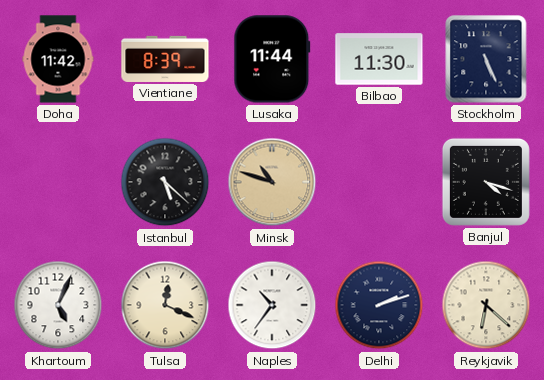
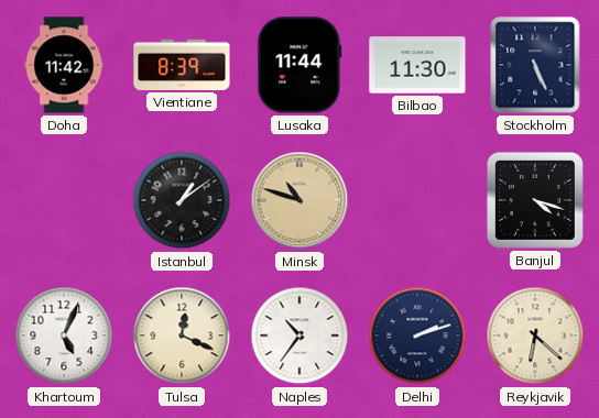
Istanbul: 5:22 -> 1:09 (182, 200)
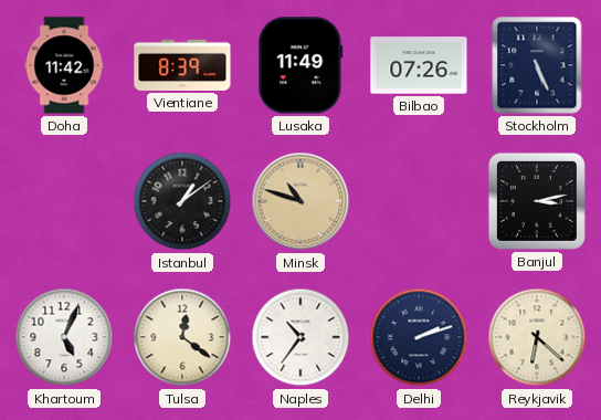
Lusaka: 11:44 -> 11:49 (300, 65)
Bilbao: 11:30 -> 07:26 (419, 65)
Banjul: 4:18 -> 3:13 (537, 201)
Tulsa: 12:19 -> 12:21 (182, 337)
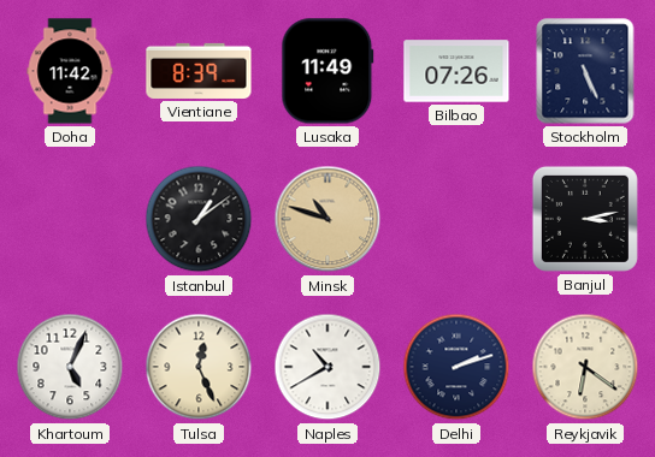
Tulsa: 12:21 -> 12:26 (199, 367)
Naples: 10:36 -> 10:40 (327, 367)
Reykjavik: 6:22 -> 6:21 (585, 367)
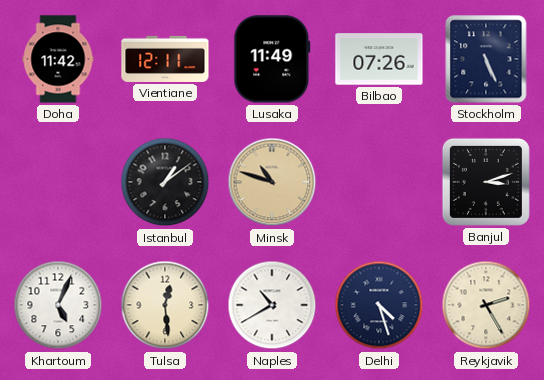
Vientiane: 8:39 -> 12:11 (165, 59)
Banjul: 3:13 -> 3:12 (486, 182)
Tulsa: 12:26 -> 12:29 (165, 305)
Delhi: 2:12 -> 4:27 (379, 305)
Reykjavik: 6:21 -> 2:25 (486, 305)
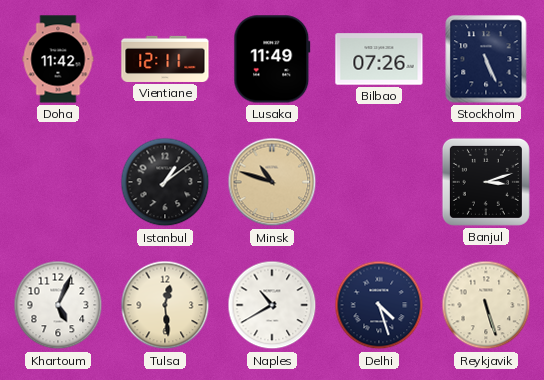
Reykjavik: 2:25 -> 5:27 (486, 305)
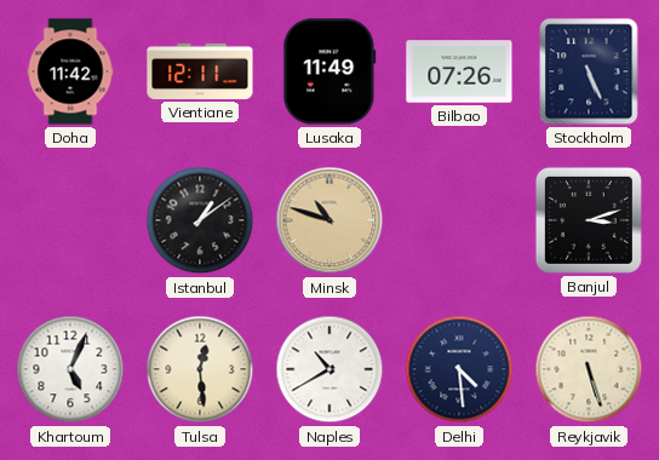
Delhi: 4:27 -> 4:29 (459, 369)
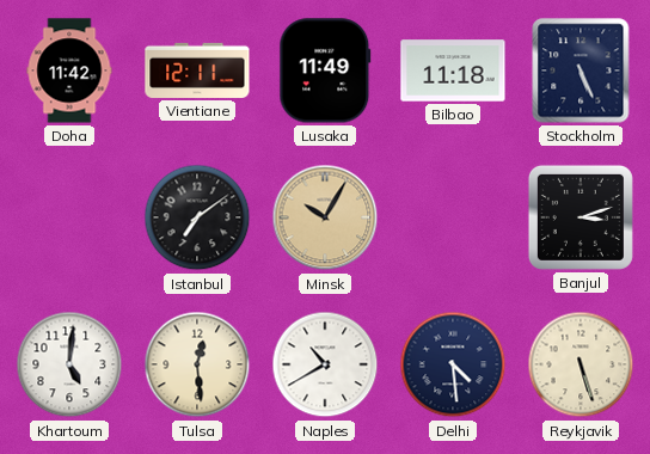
Bilbao: 07:26 -> 11:18 (453, 70)
Istanbul: 1:09 -> 7:09 (197, 217)
Minsk: 10:48 -> 10:05 (325, 217)
Khartoum: 5:04 -> 5:01 (69, 364)
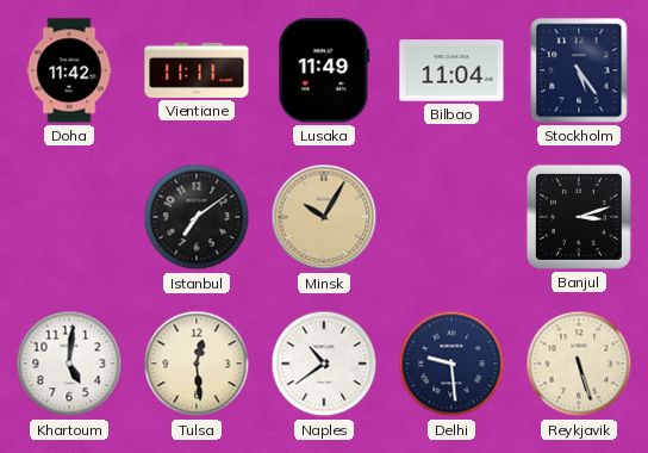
Vientiane: 12:11 -> 11:11 (197, 70)
Bilbao: 11:18 -> 11:04 (451, 70)
Stockholm: 5:26 -> 5:24 (579, 70)
Naples: 10:40 -> 10:39 (324, 364)
Delhi: 4:29 -> 9:29 (451, 364)
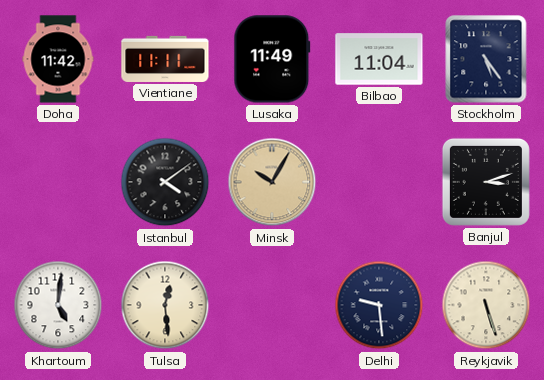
Istanbul: 7:09 -> 4:09 (165, 182)
Naples: 10:39 -> none (324, 364)
